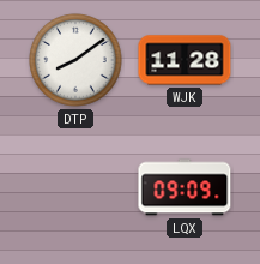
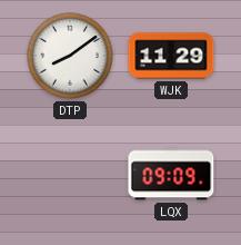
WJK: 11:28 -> 11:29 (171, 56)
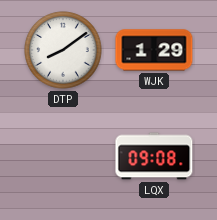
WJK: 11:29 -> 1:29 (154, 50)
LQX: 09:09 -> 09:08 (154, 156)
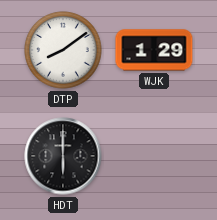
HDT: none -> 6:00 (63, 156)
LQX: 09:08 -> none (154, 156)
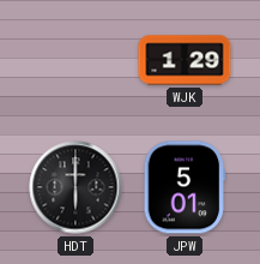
DTP: 8:09 -> none (63, 50)
JPW: none -> 5:01 (185, 187)
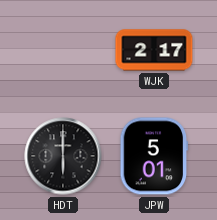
WJK: 1:29 -> 2:17 (154, 50)
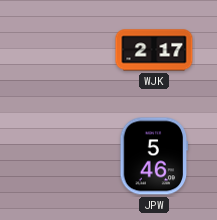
HDT: 6:00 -> none (63, 156)
JPW: 5:01 -> 5:46 (154, 156)
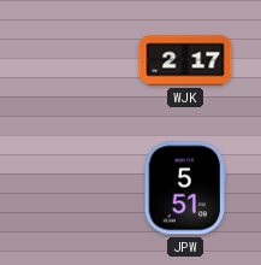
JPW: 5:46 -> 5:51 (185, 188)
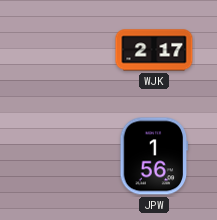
JPW: 5:51 -> 1:56 (154, 156)
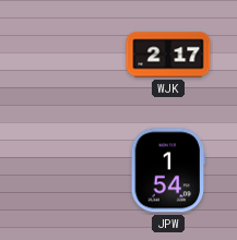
JPW: 1:56 -> 1:54 (168, 170)
